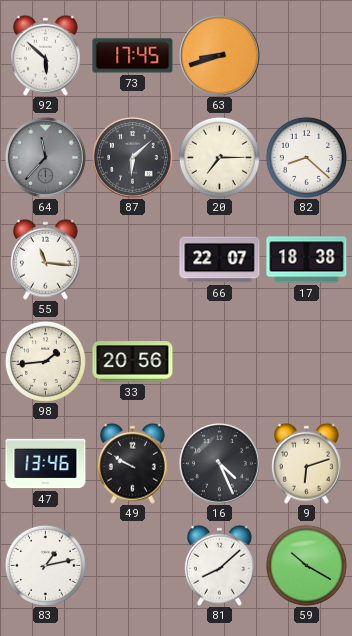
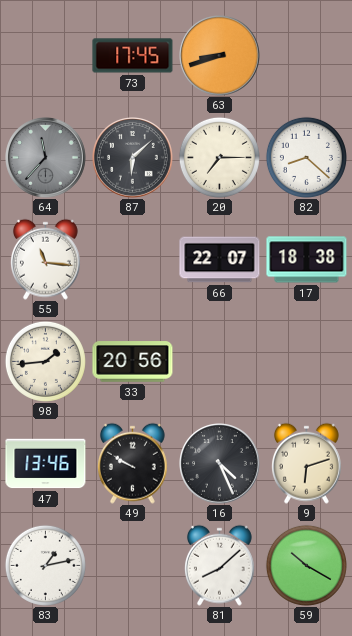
92: 5:52 -> none (45, 55)
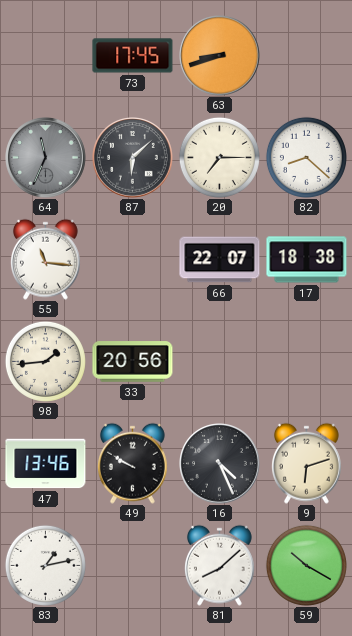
64: 11:37 -> 11:34 (46, 158)
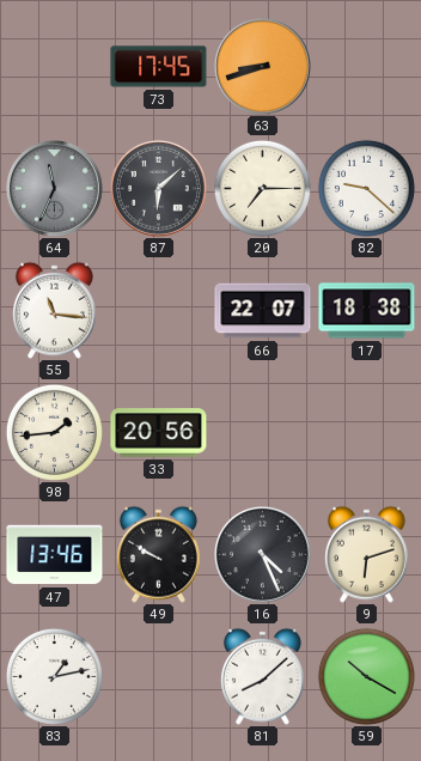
82: 8:22 -> 9:22 (366, 188)
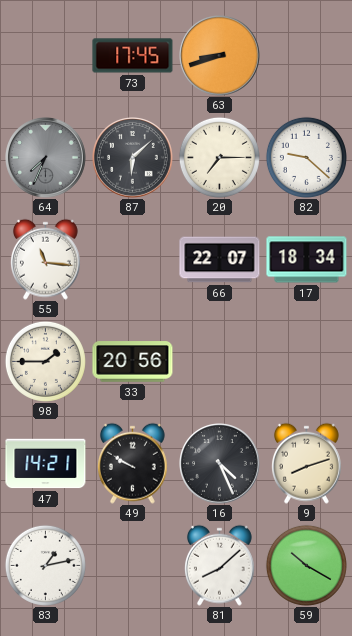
64: 11:34 -> 7:34 (46, 158)
17: 18:38 -> 18:34 (307, 260)
98: 1:44 -> 1:45 (45, 361)
47: 13:46 -> 14:21 (46, 464)
9: 6:12 -> 8:12 (306, 463)
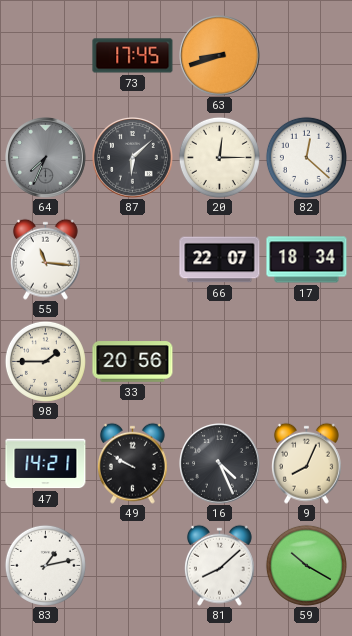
20: 7:15 -> 12:15 (219, 157)
82: 9:22 -> 12:22 (306, 157)
9: 8:12 -> 8:04 (306, 463)
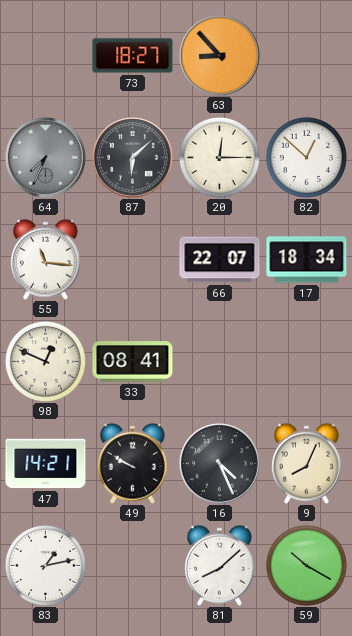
73: 17:45 -> 18:27 (133, 56)
63: 8:42 -> 8:53 (220, 56)
82: 12:22 -> 12:52 (306, 157)
98: 1:45 -> 12:49 (45, 361)
33: 20:56 -> 08:41 (133, 362)
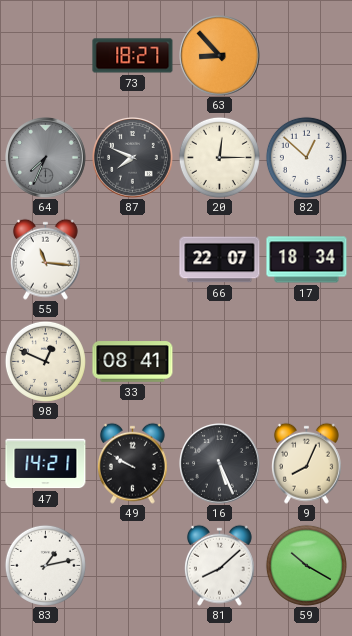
87: 6:08 -> 7:49 (133, 158)
16: 4:26 -> 5:26 (220, 464)
